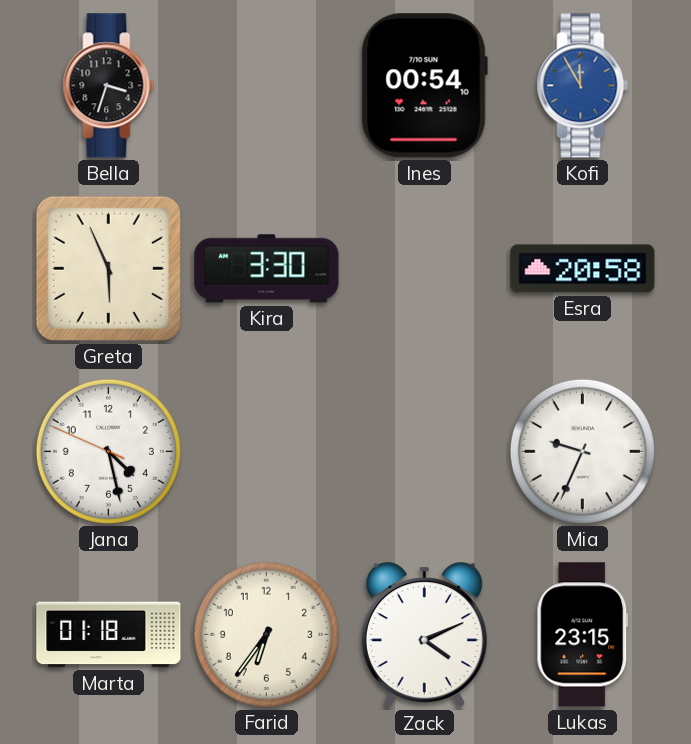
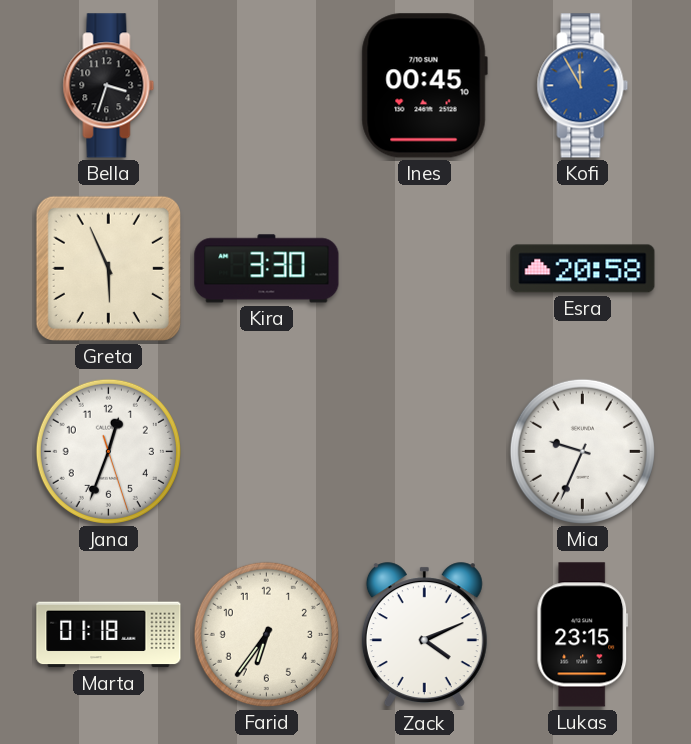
Ines: 00:54 -> 00:45 (424, 86)
Jana: 4:27 -> 12:33 (108, 451)
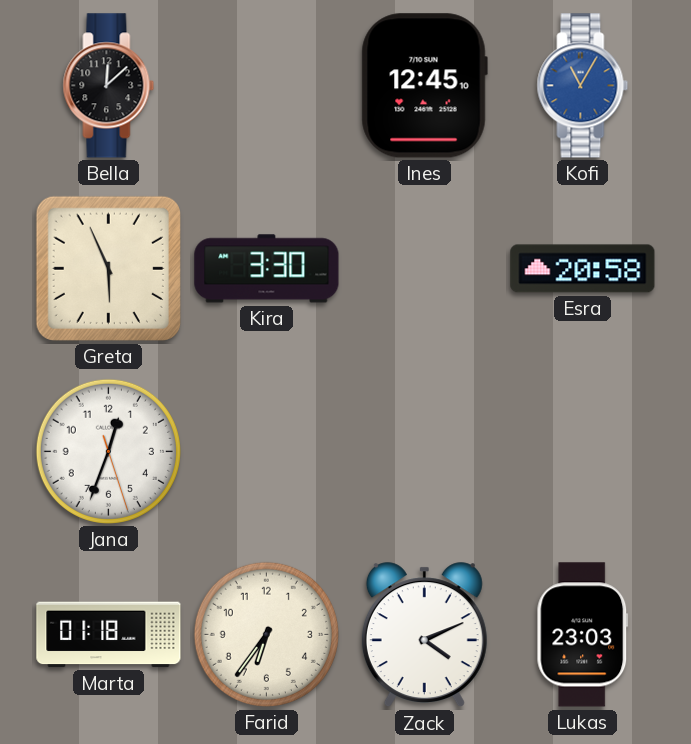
Bella: 3:33 -> 12:08 (109, 86)
Ines: 00:45 -> 12:45 (424, 86)
Kofi: 11:55 -> 11:05 (583, 86)
Mia: 9:34 -> none (582, 451)
Lukas: 23:15 -> 23:03 (583, 635)
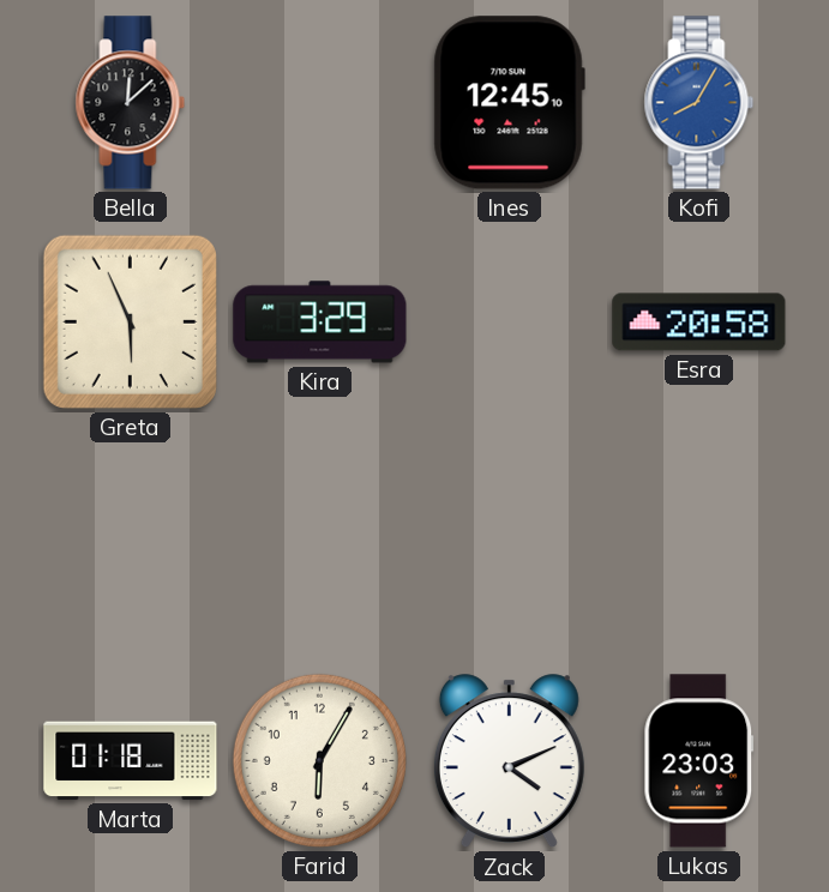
Kofi: 11:05 -> 8:05 (699, 103)
Kira: 3:30 -> 3:29 (320, 323)
Jana: 12:33 -> none (108, 451)
Farid: 6:36 -> 6:05 (319, 760)
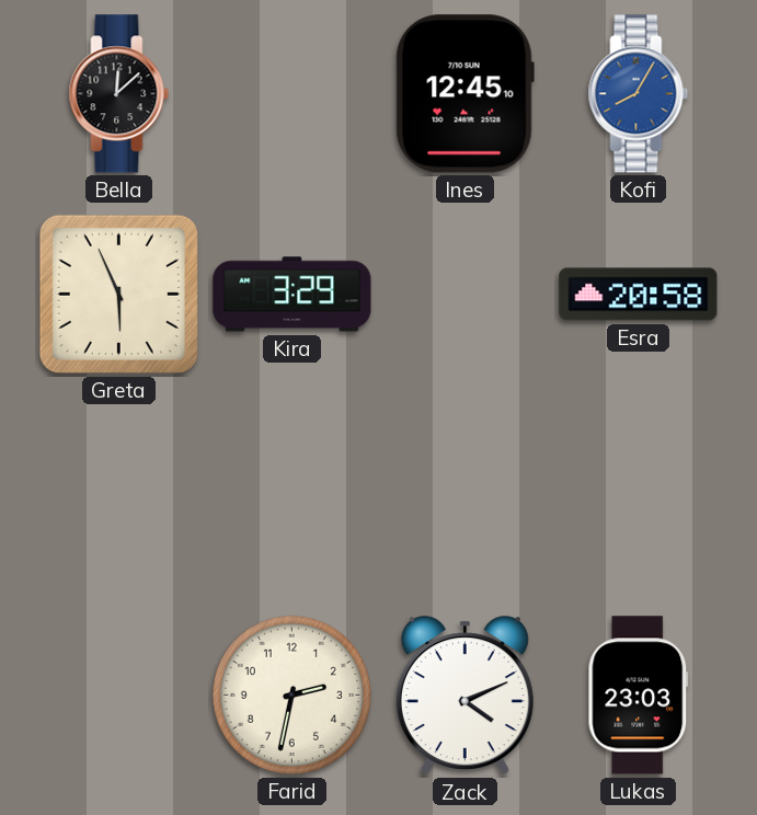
Marta: 01:18 -> none (131, 761)
Farid: 6:05 -> 2:32 (291, 695)
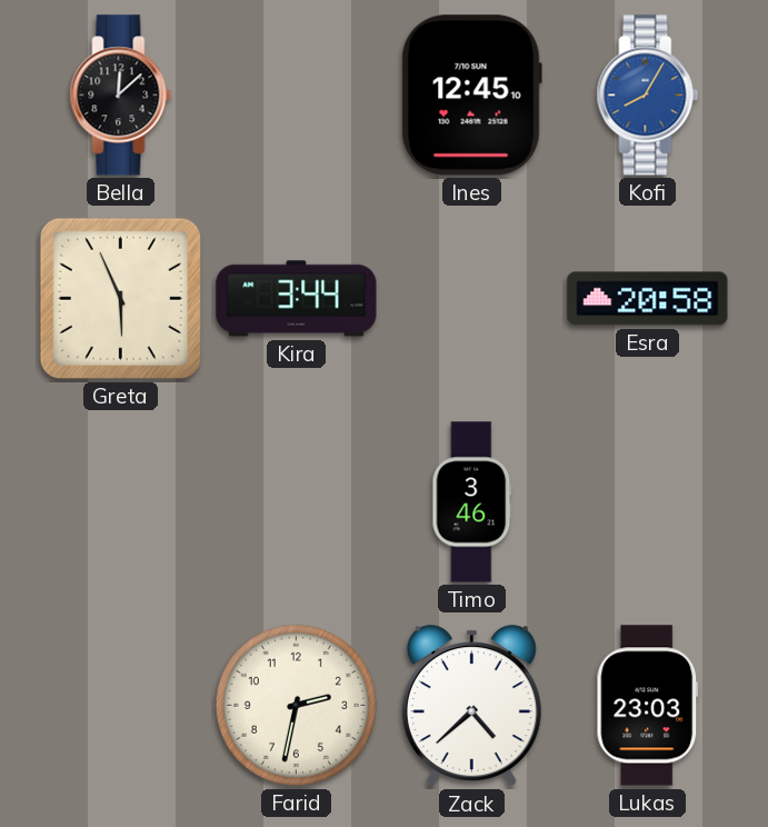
Kira: 3:29 -> 3:44 (297, 299)
Timo: none -> 3:46 (472, 502)
Zack: 4:11 -> 4:38 (471, 706)
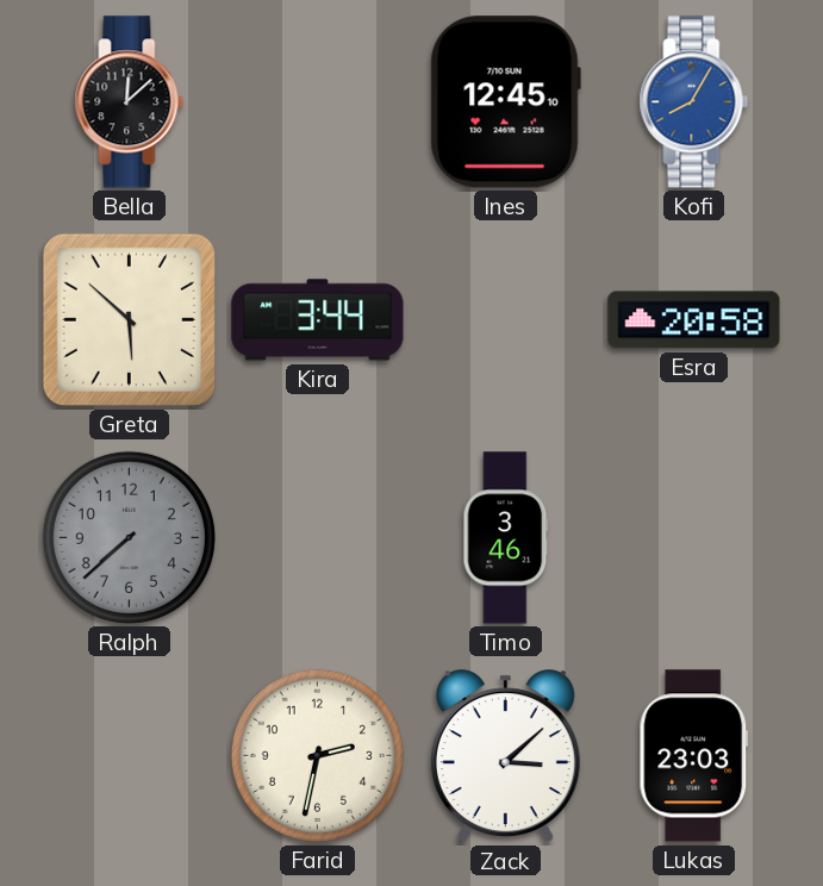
Greta: 5:56 -> 5:52 (129, 319)
Ralph: none -> 7:38 (129, 537)
Zack: 4:38 -> 3:08 (505, 756)
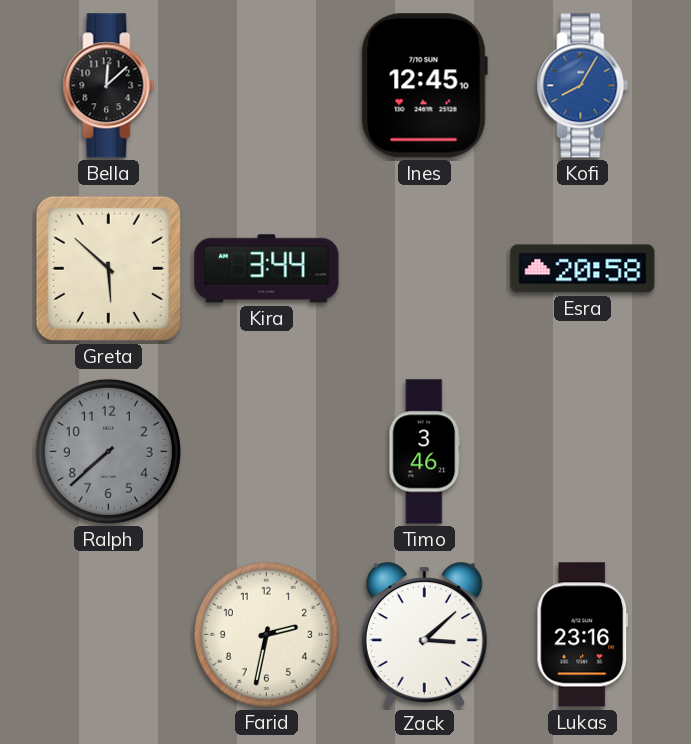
Lukas: 23:03 -> 23:16 (583, 635)
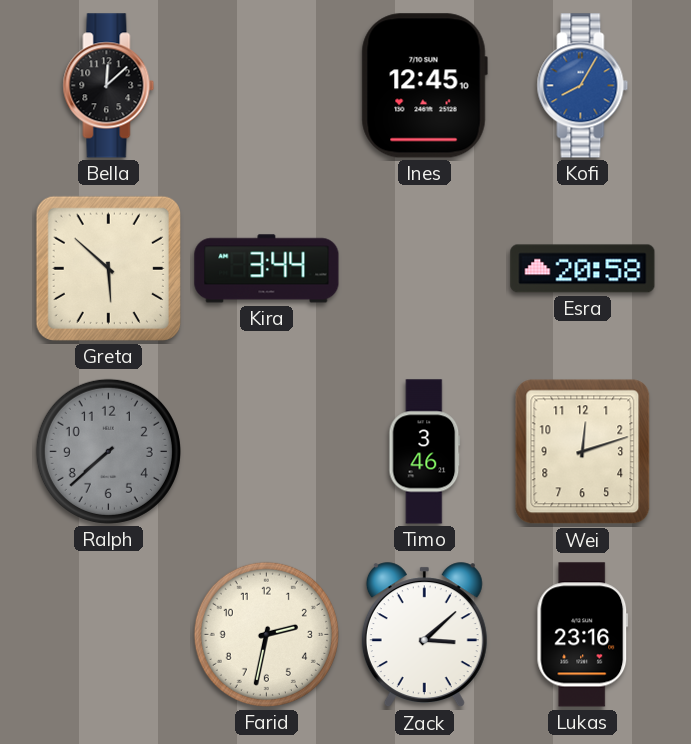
Wei: none -> 12:12 (583, 452)
